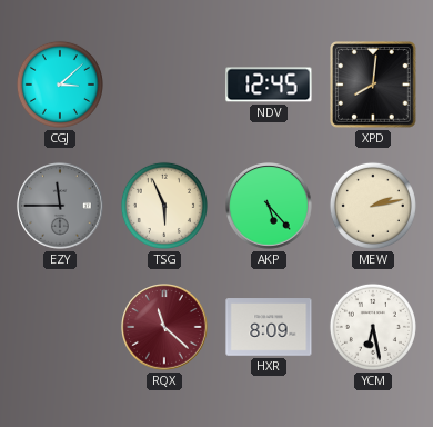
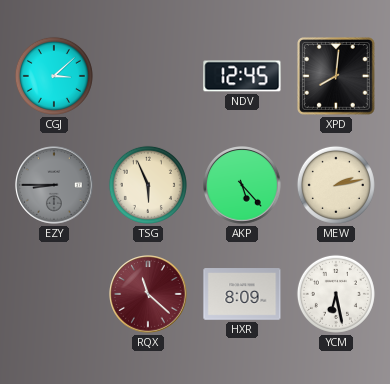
EZY: 11:45 -> 8:45 (54, 185)
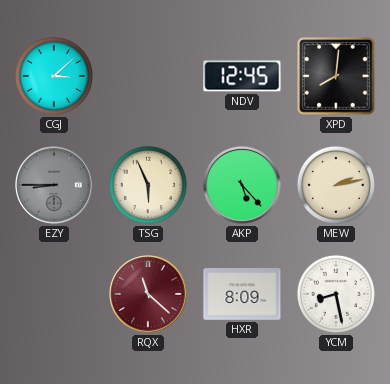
YCM: 6:28 -> 8:28 (336, 294)
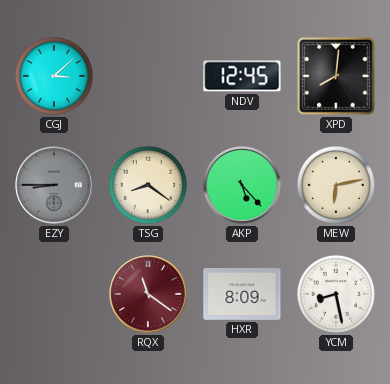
TSG: 5:56 -> 8:21 (148, 185)
MEW: 2:13 -> 6:13 (336, 185)
RQX: 11:22 -> 11:21 (148, 294)
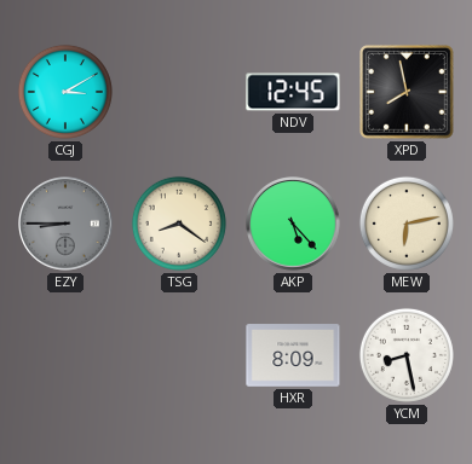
CGJ: 3:08 -> 3:10 (65, 92)
XPD: 8:01 -> 7:58 (408, 93)
RQX: 11:21 -> none (148, 294)
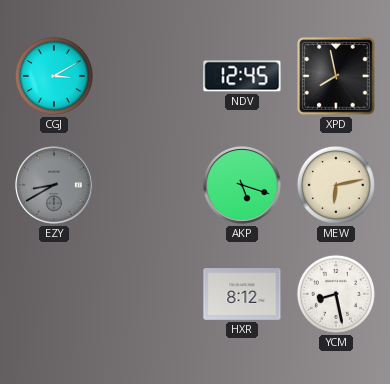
EZY: 8:45 -> 8:40 (54, 185)
TSG: 8:21 -> none (179, 224)
AKP: 5:23 -> 5:18 (242, 185)
HXR: 8:09 -> 8:12 (242, 294)
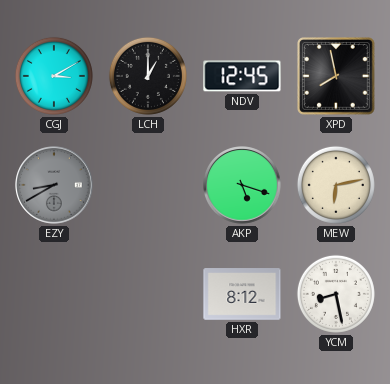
LCH: none -> 1:00 (148, 76)
